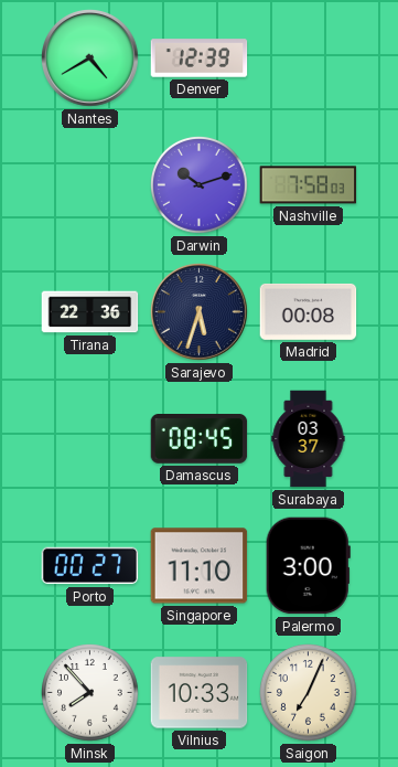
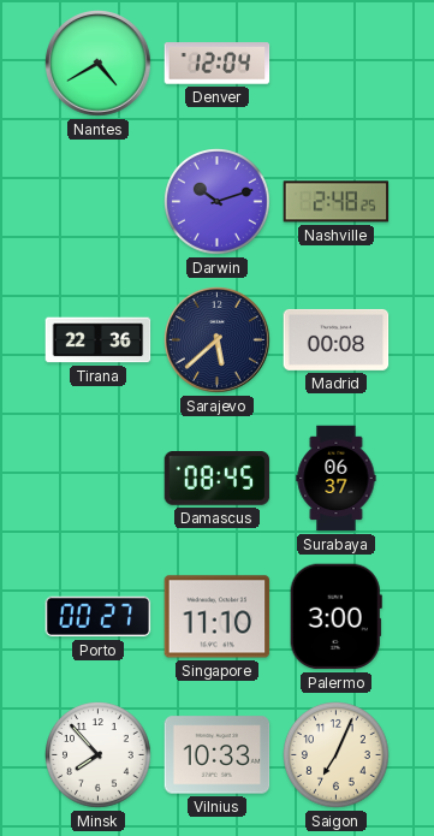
Denver: 12:39 -> 12:04 (218, 64)
Nashville: 7:58 -> 2:48 (337, 202)
Sarajevo: 5:33 -> 5:38 (218, 340)
Surabaya: 03:37 -> 06:37 (337, 479)
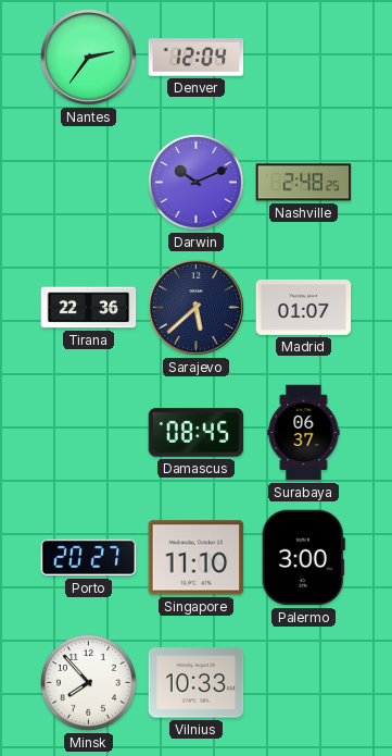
Nantes: 4:40 -> 2:36 (89, 58)
Darwin: 10:12 -> 10:11 (197, 183)
Madrid: 00:08 -> 01:07 (304, 307)
Porto: 00:27 -> 20:27 (89, 558)
Saigon: 7:04 -> none (337, 755)
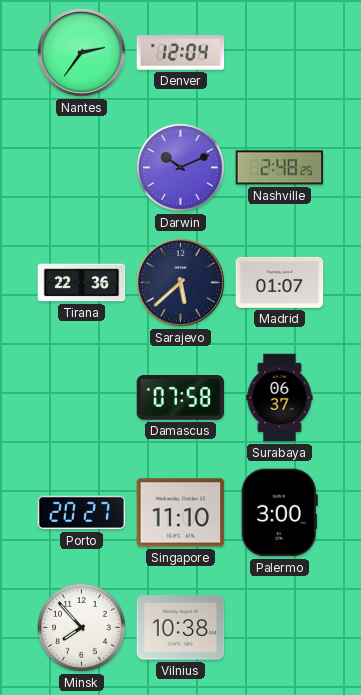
Damascus: 08:45 -> 07:58 (181, 398)
Vilnius: 10:33 -> 10:38 (181, 628)
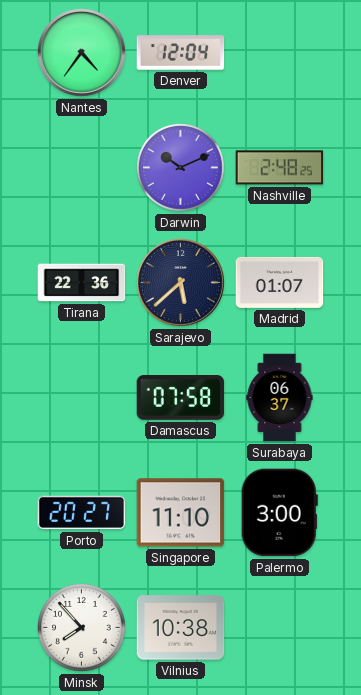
Nantes: 2:36 -> 4:36 (82, 53)
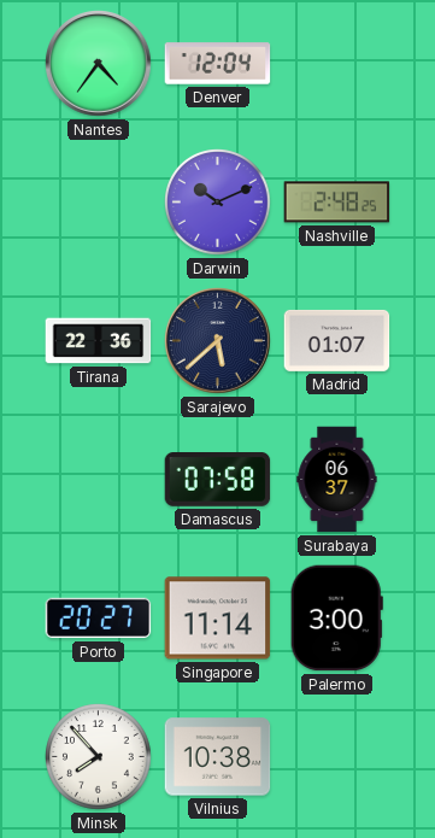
Singapore: 11:10 -> 11:14 (218, 619)
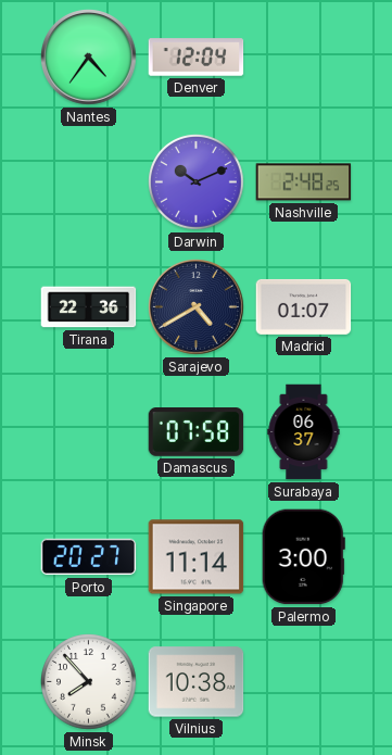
Sarajevo: 5:38 -> 4:40 (197, 307)
